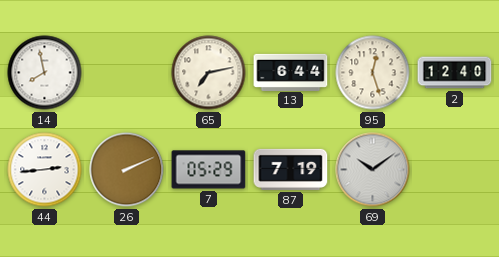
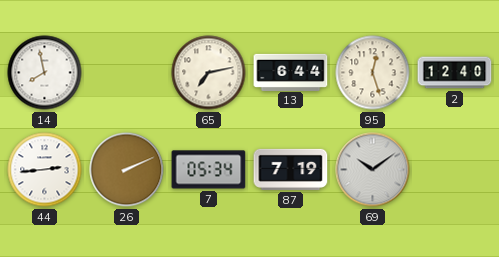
7: 05:29 -> 05:34 (209, 170)
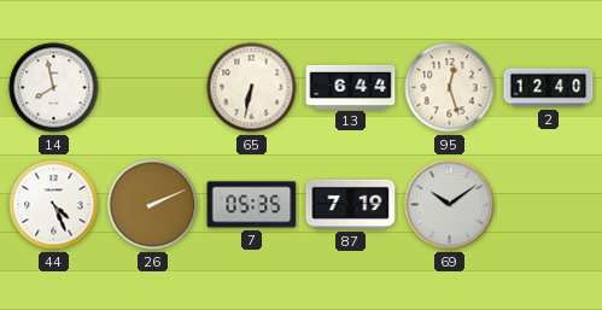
65: 7:13 -> 6:32 (252, 88)
44: 2:44 -> 4:26 (54, 205)
7: 05:34 -> 05:35 (252, 205)
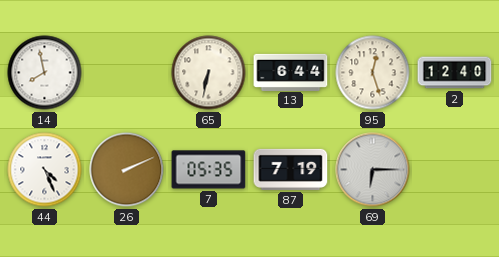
69: 10:09 -> 6:15 (373, 170)
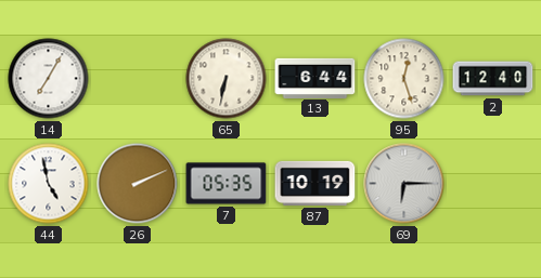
14: 7:58 -> 7:05 (49, 79)
44: 4:26 -> 4:58 (49, 184)
87: 7:19 -> 10:19 (315, 183)
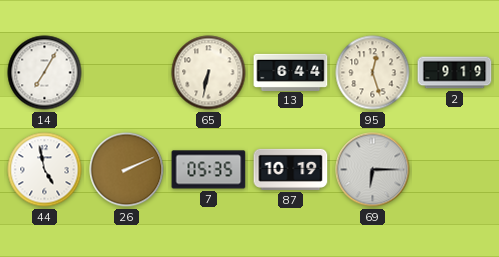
2: 12:40 -> 9:19 (455, 73)
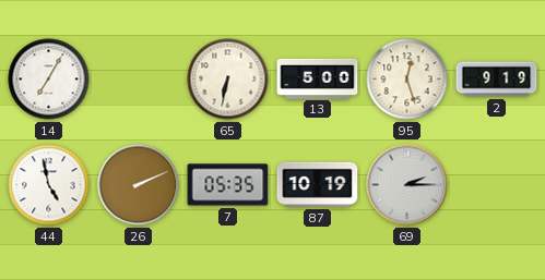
13: 6:44 -> 5:00 (318, 78)
69: 6:15 -> 2:15 (407, 185)
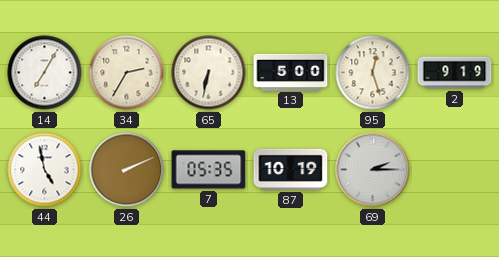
34: none -> 2:35 (127, 73)
